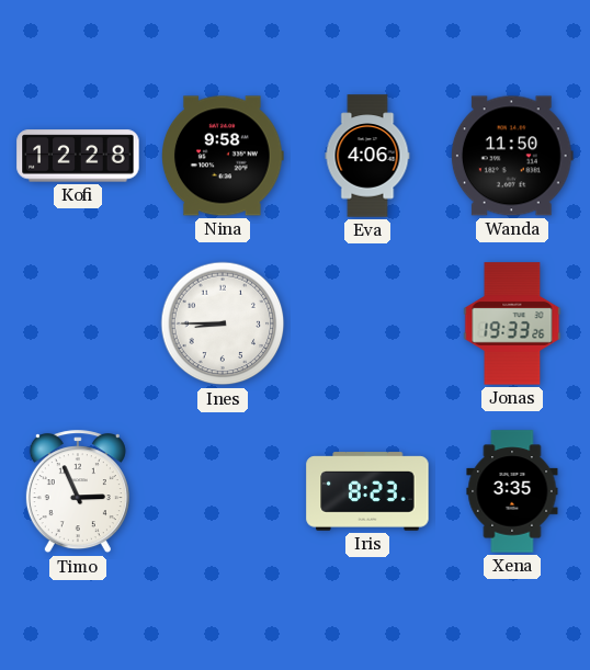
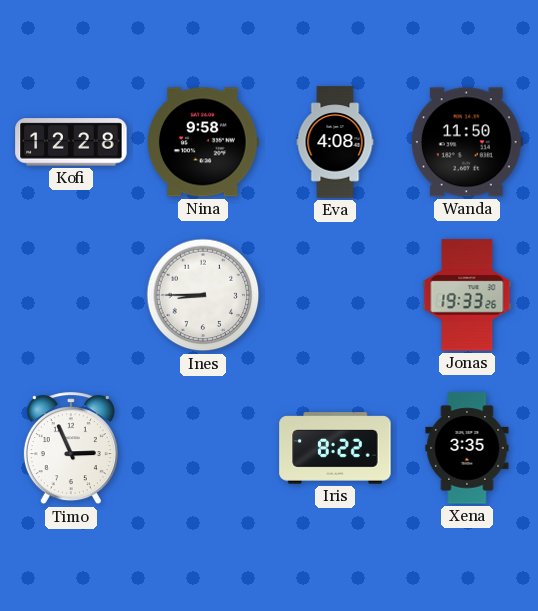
Eva: 4:06 -> 4:08 (335, 142)
Iris: 8:23 -> 8:22 (335, 448)
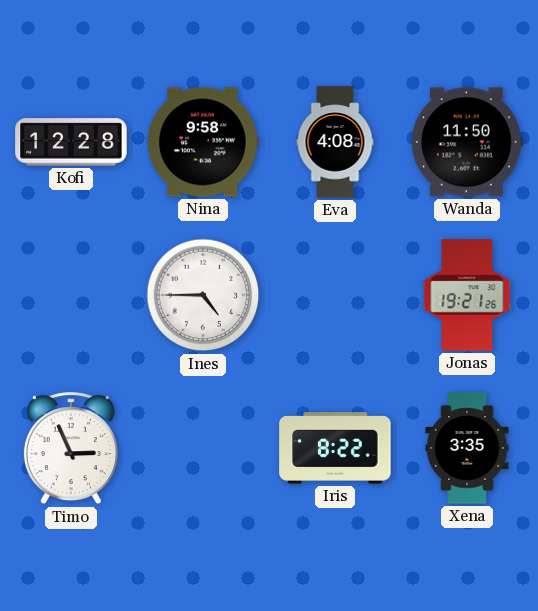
Ines: 8:45 -> 4:45 (203, 295)
Jonas: 19:33 -> 19:21 (467, 295)
